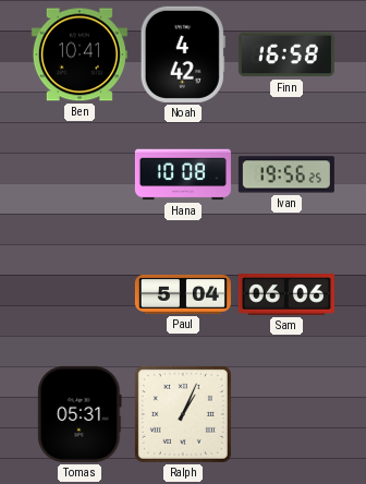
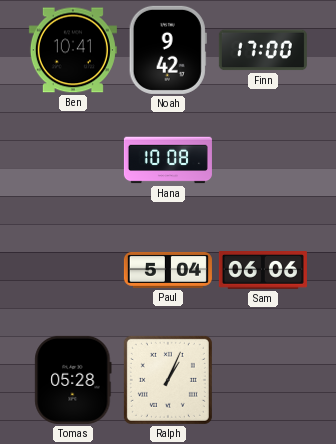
Noah: 4:42 -> 9:42 (168, 50)
Finn: 16:58 -> 17:00 (263, 50)
Ivan: 19:56 -> none (286, 174)
Tomas: 05:31 -> 05:28 (73, 380)
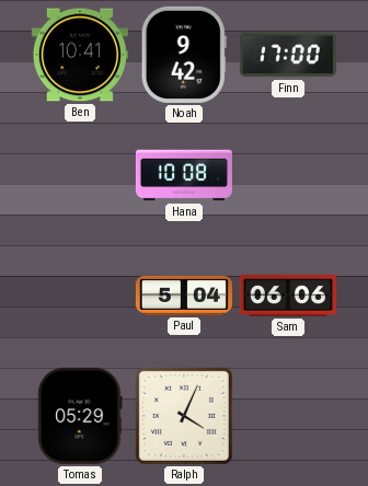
Tomas: 05:28 -> 05:29 (80, 416)
Ralph: 1:04 -> 4:04 (184, 416)
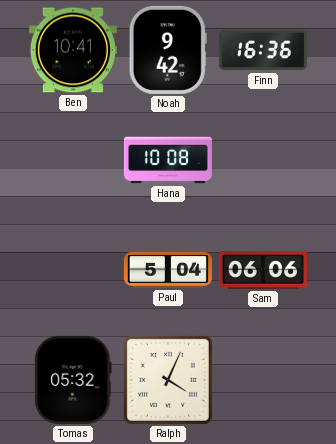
Finn: 17:00 -> 16:36 (263, 50)
Tomas: 05:29 -> 05:32 (73, 380)
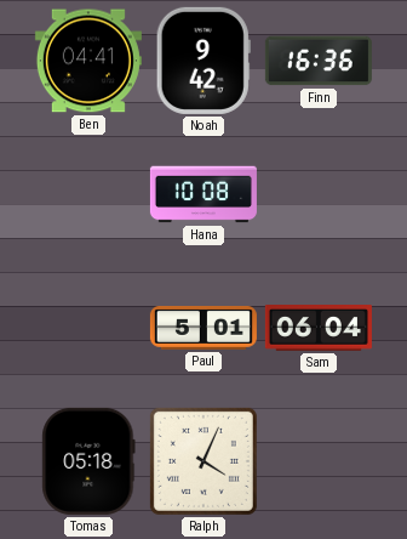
Ben: 10:41 -> 04:41 (88, 61)
Paul: 5:04 -> 5:01 (203, 329)
Sam: 06:06 -> 06:04 (319, 329)
Tomas: 05:32 -> 05:18 (88, 461)
